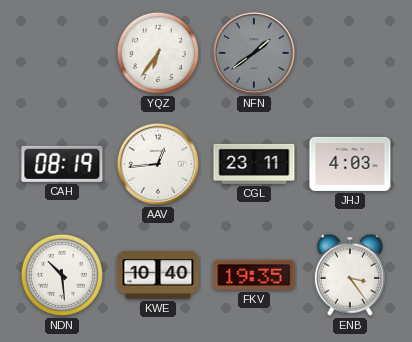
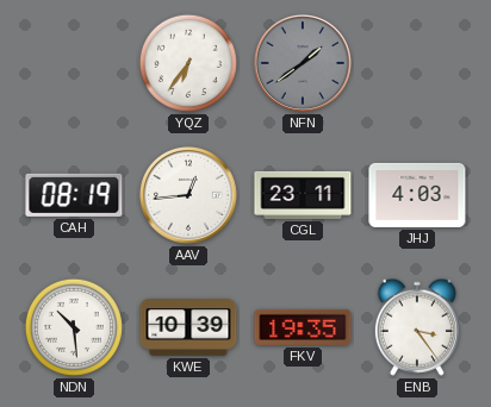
KWE: 10:40 -> 10:39 (188, 327)
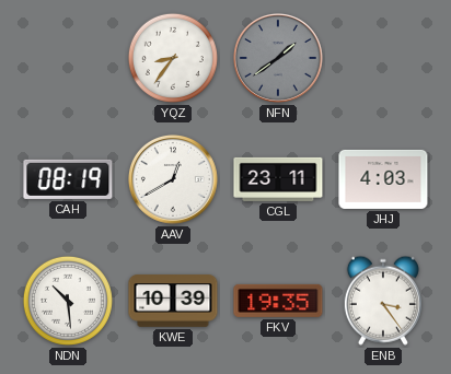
YQZ: 6:36 -> 8:36 (173, 58)
AAV: 12:44 -> 12:40 (173, 179)
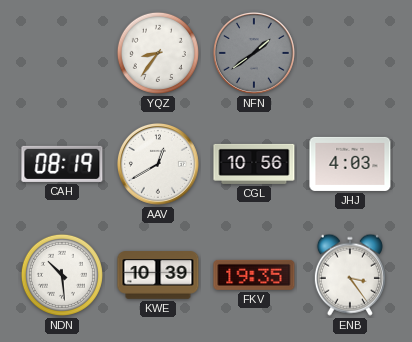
CGL: 23:11 -> 10:56 (254, 164)
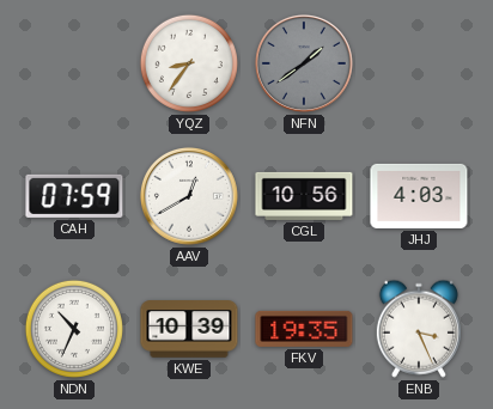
CAH: 08:19 -> 07:59 (74, 196)
NDN: 10:29 -> 10:34 (74, 329)
ENB: 3:24 -> 3:26 (419, 329)
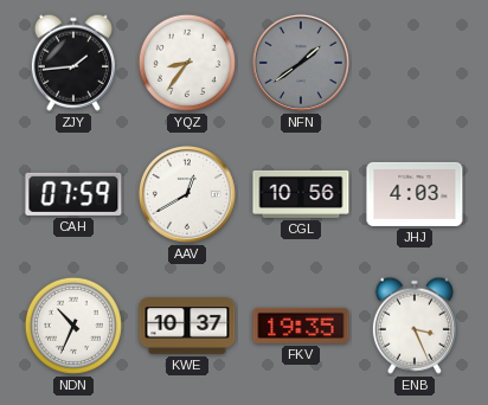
ZJY: none -> 1:44 (73, 63)
KWE: 10:39 -> 10:37 (187, 326)
